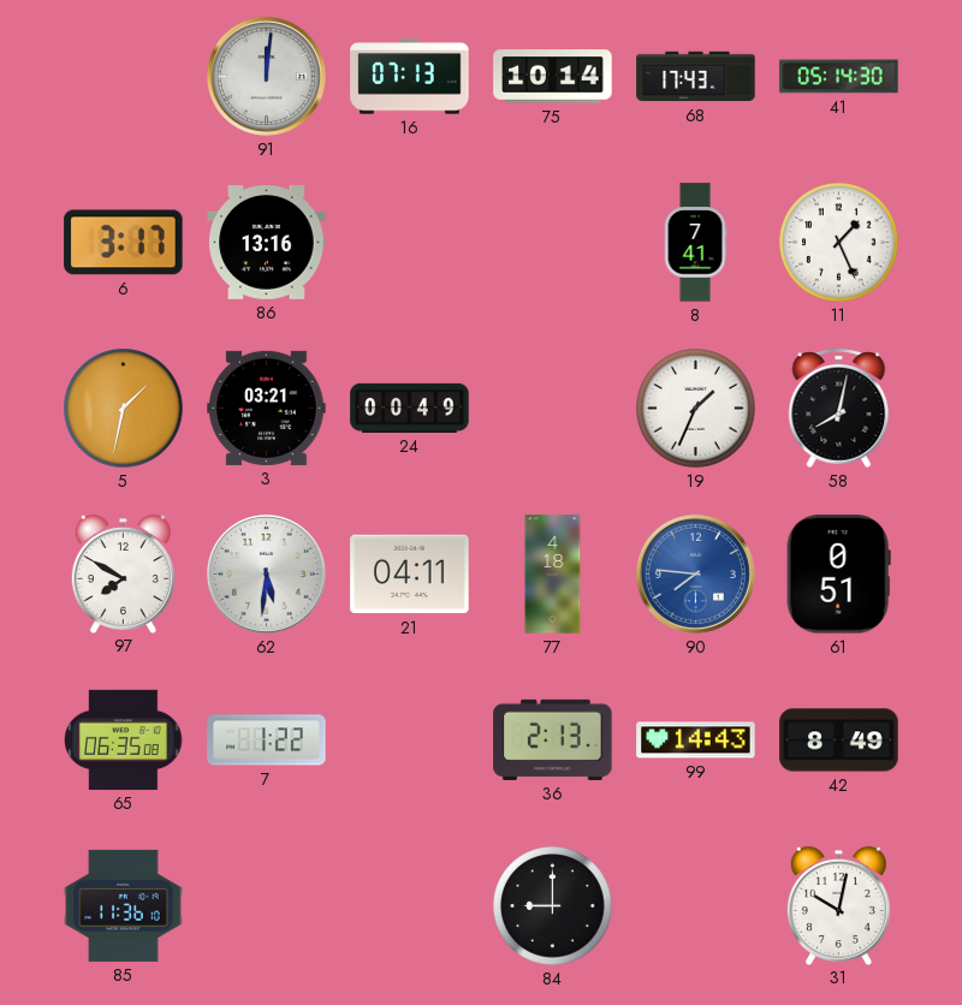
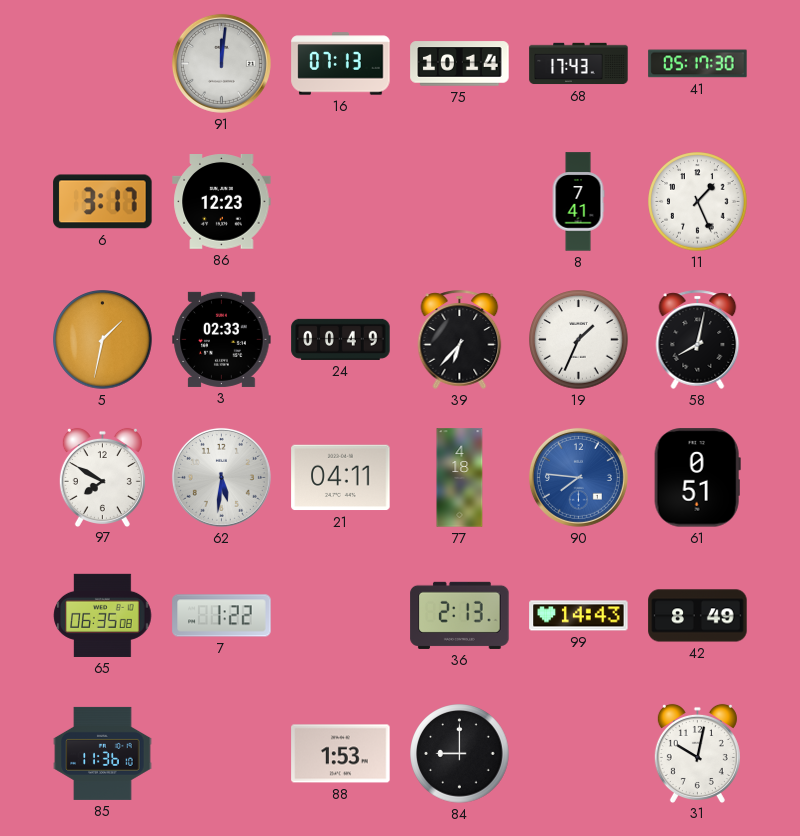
41: 05:14 -> 05:17 (698, 64)
86: 13:16 -> 12:23 (222, 202)
3: 03:21 -> 02:33 (222, 339)
39: none -> 6:37 (460, 339)
88: none -> 1:53 (341, 754)
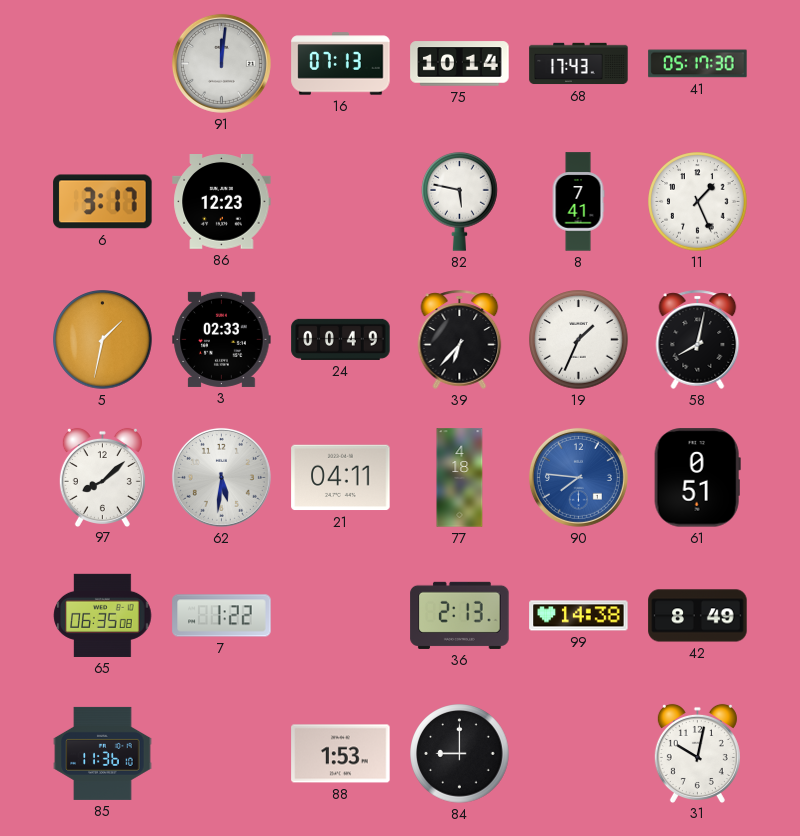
82: none -> 5:47 (460, 201)
97: 7:50 -> 8:08 (102, 477)
99: 14:43 -> 14:38 (579, 616)
